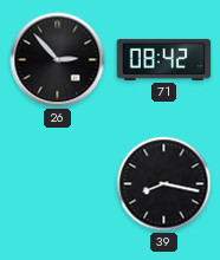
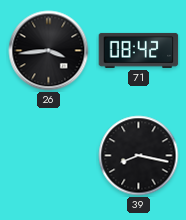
26: 2:53 -> 3:44 (49, 51)
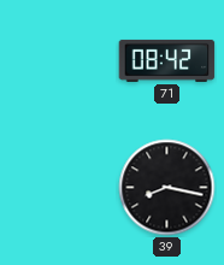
26: 3:44 -> none (49, 51)
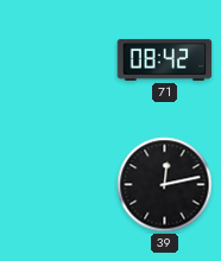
39: 8:17 -> 12:13 (165, 185)
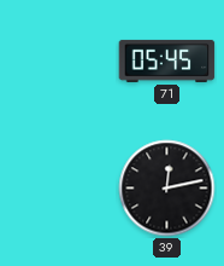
71: 08:42 -> 05:45 (167, 60)
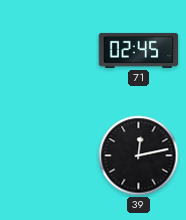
71: 05:45 -> 02:45 (139, 50)
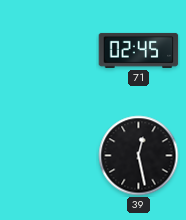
39: 12:13 -> 12:28 (139, 156)
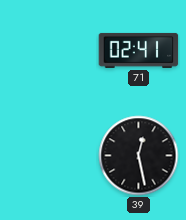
71: 02:45 -> 02:41 (139, 50)
